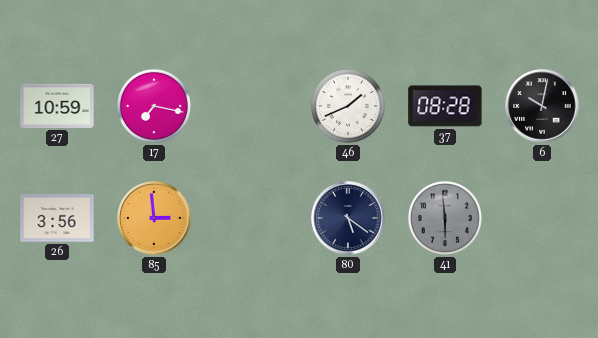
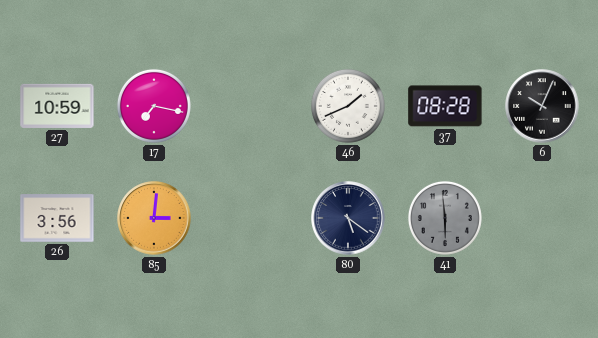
6: 10:02 -> 10:04 (542, 106)
85: 2:59 -> 3:01 (154, 218)
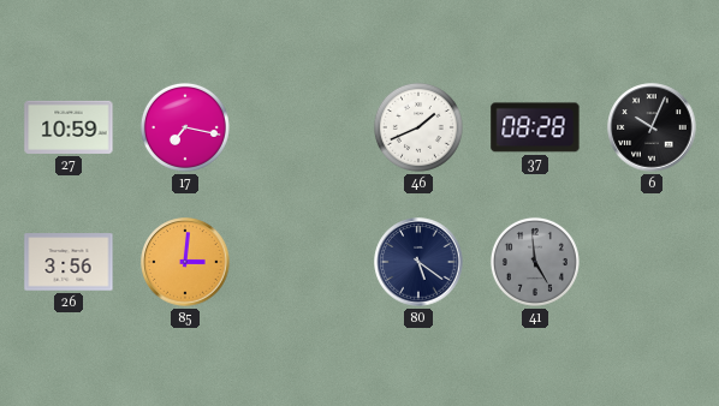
41: 5:59 -> 4:59 (535, 262)
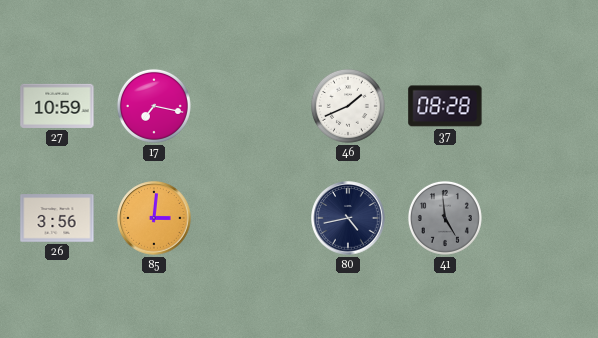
6: 10:04 -> none (652, 127)
80: 5:21 -> 4:43 (348, 218)
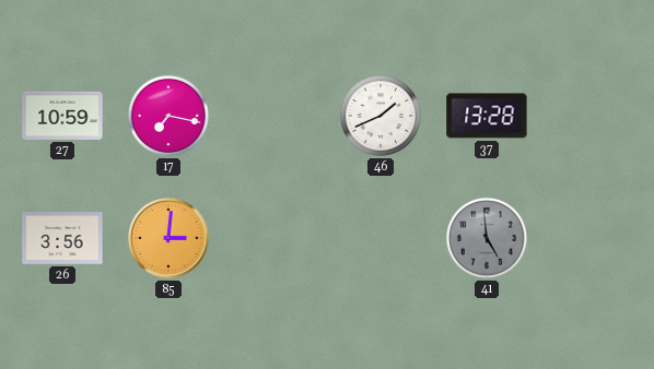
37: 08:28 -> 13:28 (487, 116)
80: 4:43 -> none (348, 218)
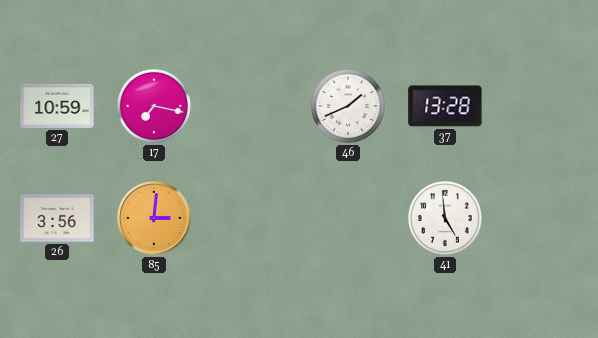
41 dial: grey -> white (445, 218)
